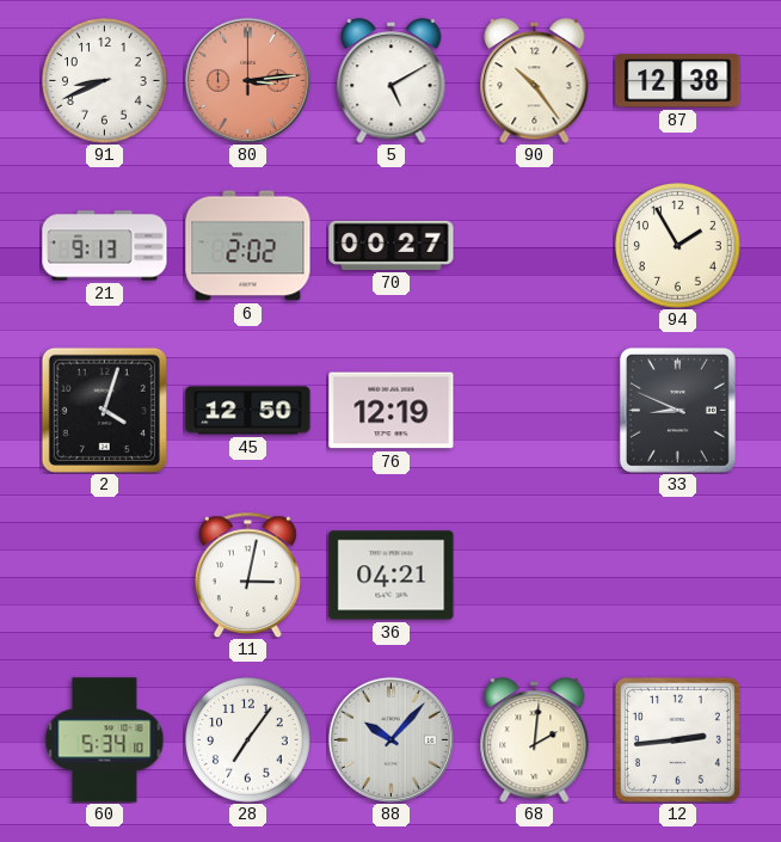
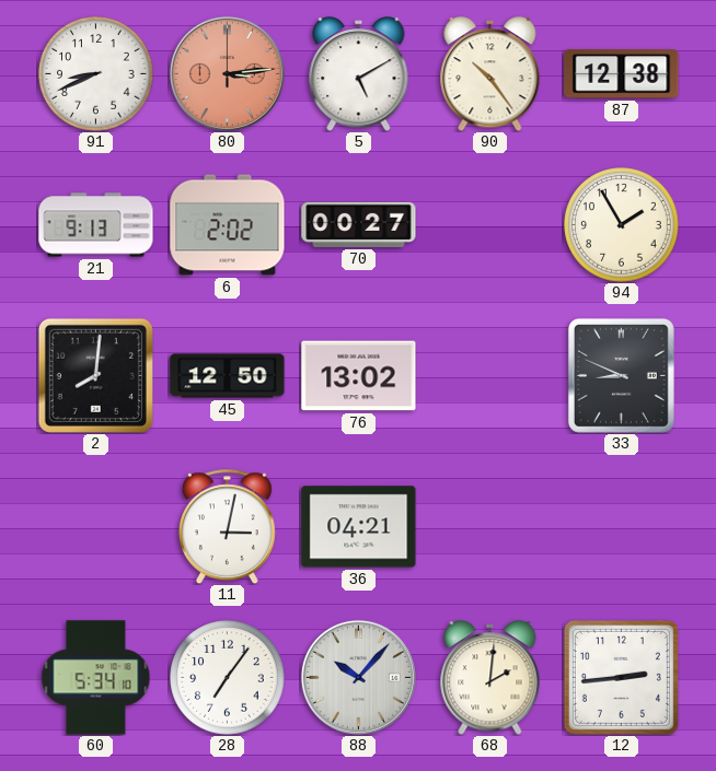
2: 4:03 -> 8:01 (95, 375)
76: 12:19 -> 13:02 (359, 376)
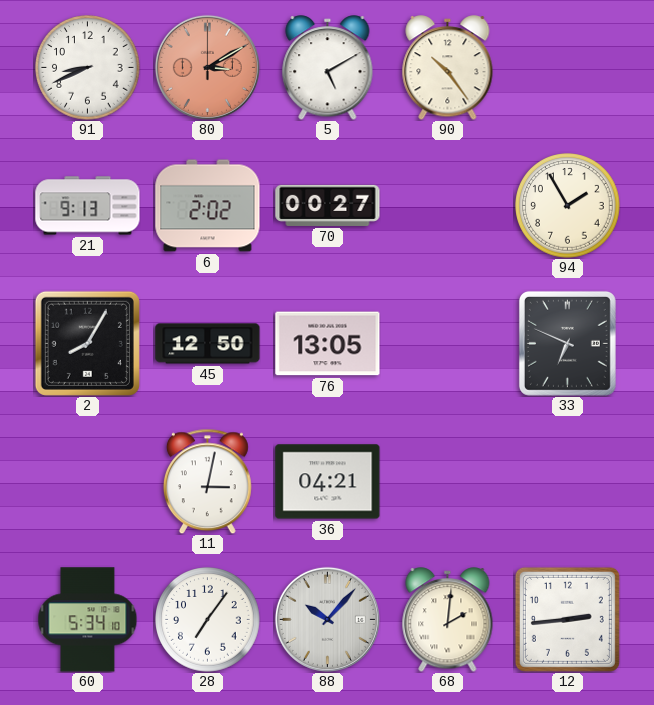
80: 3:14 -> 3:10 (207, 67)
87: 12:38 -> none (622, 74)
2: 8:01 -> 8:05 (87, 343)
76: 13:02 -> 13:05 (328, 344)
33: 8:49 -> 6:49 (567, 343)
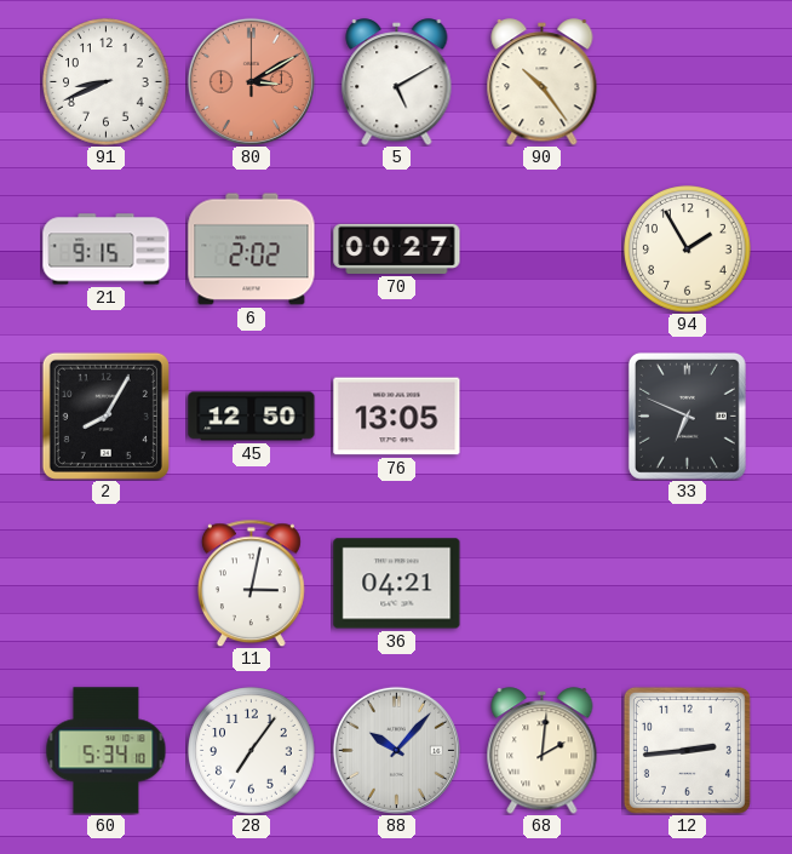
21: 9:13 -> 9:15 (107, 250)
